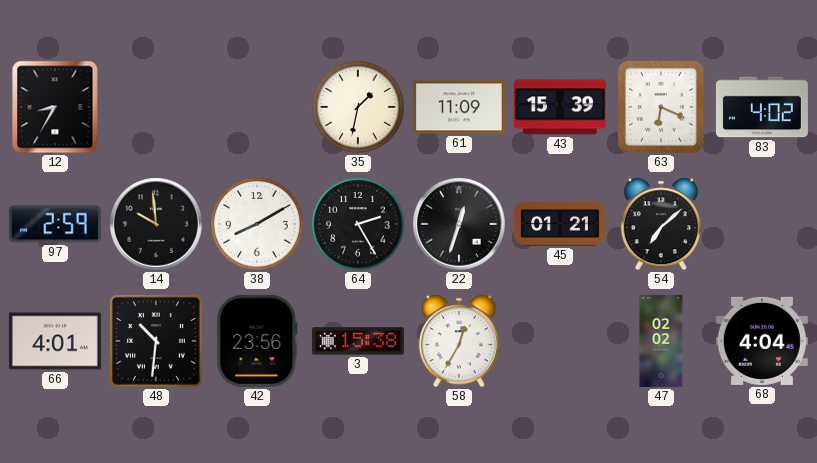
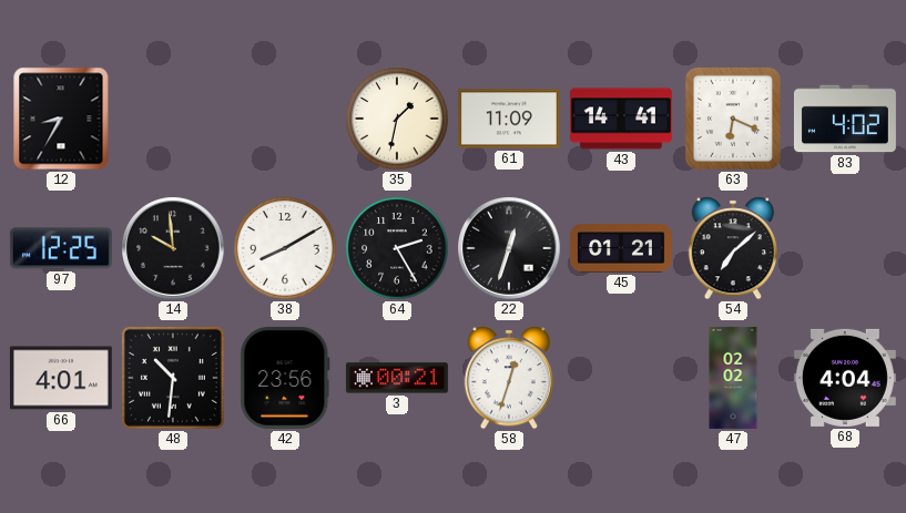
43: 15:39 -> 14:41 (621, 119)
97: 2:59 -> 12:25 (61, 248)
3: 15:38 -> 00:21 (397, 378)
58: 12:35 -> 12:33 (508, 378)
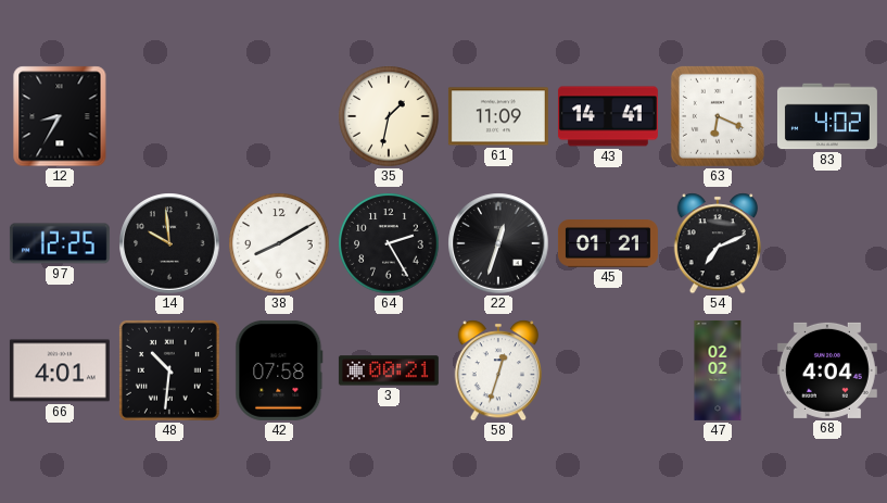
54: 7:08 -> 7:11 (717, 243)
42: 23:56 -> 07:58 (279, 370)
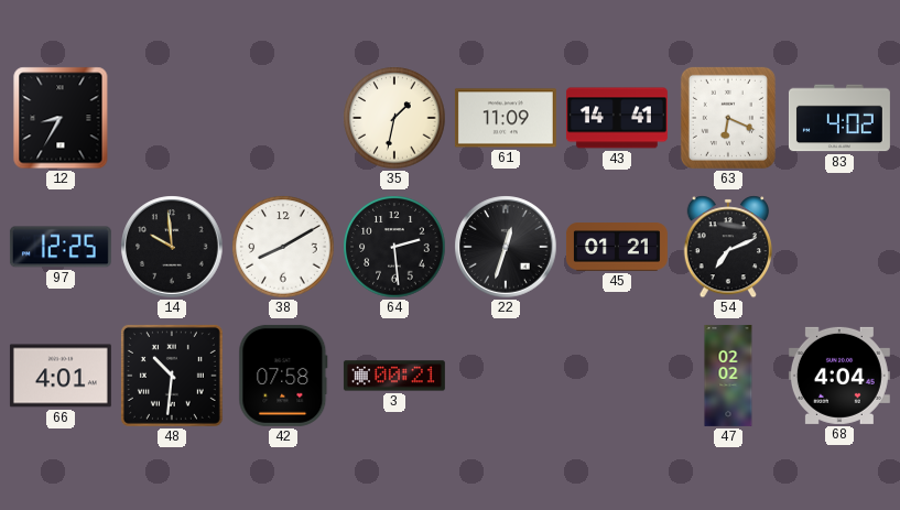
64: 2:25 -> 2:29 (394, 247)
58: 12:33 -> none (497, 370)
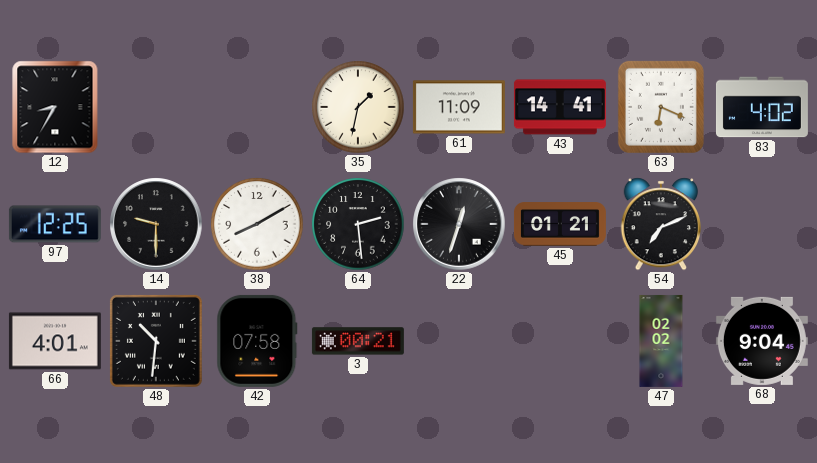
14: 9:59 -> 9:30 (156, 224)
68: 4:04 -> 9:04 (762, 341)
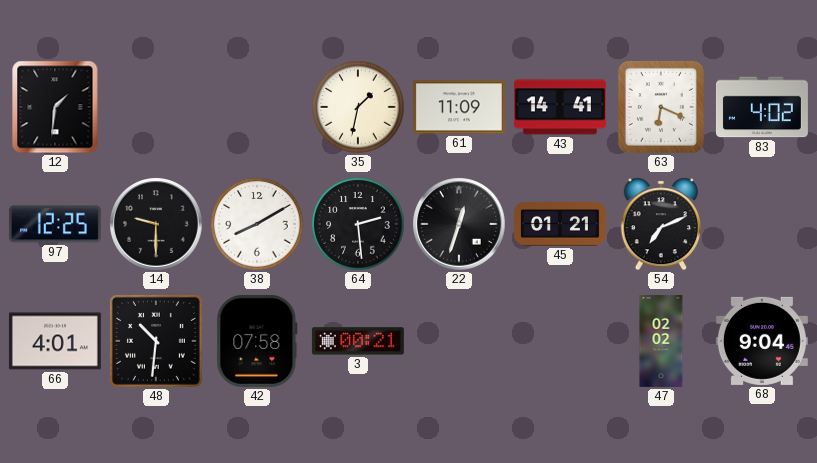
12: 8:35 -> 1:31 (55, 107)
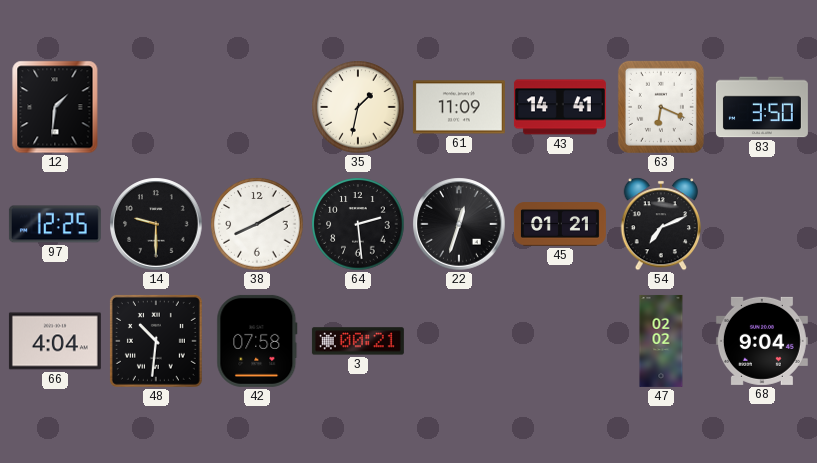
83: 4:02 -> 3:50 (762, 107)
66: 4:01 -> 4:04 (55, 341)
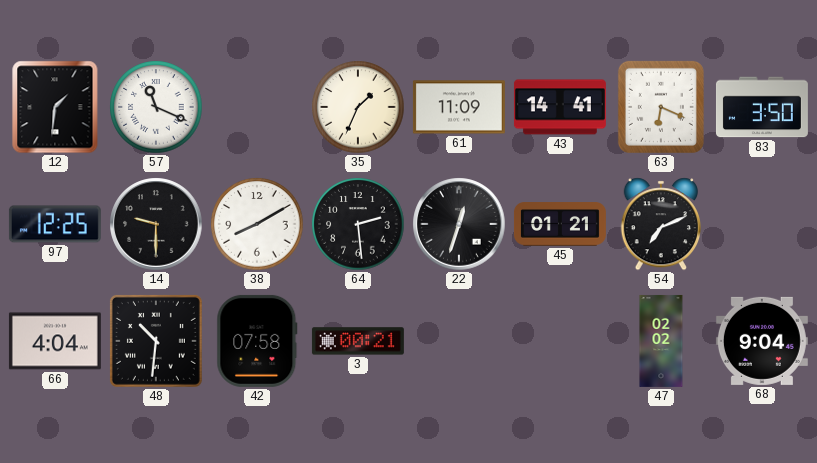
57: none -> 11:19 (156, 107)
35: 1:32 -> 1:34 (358, 107)
